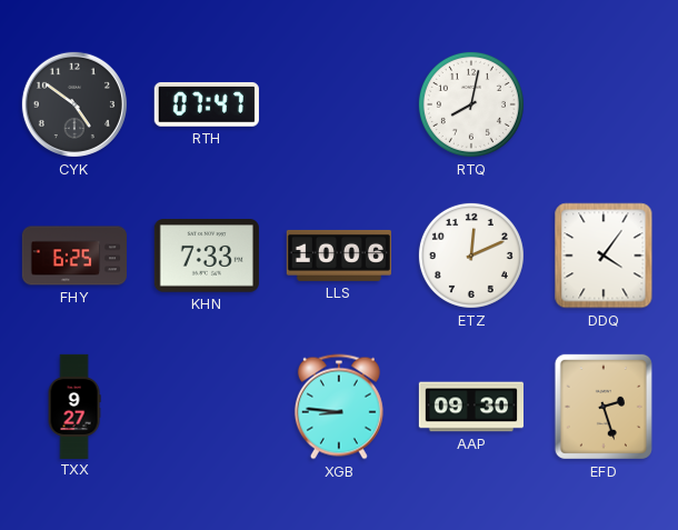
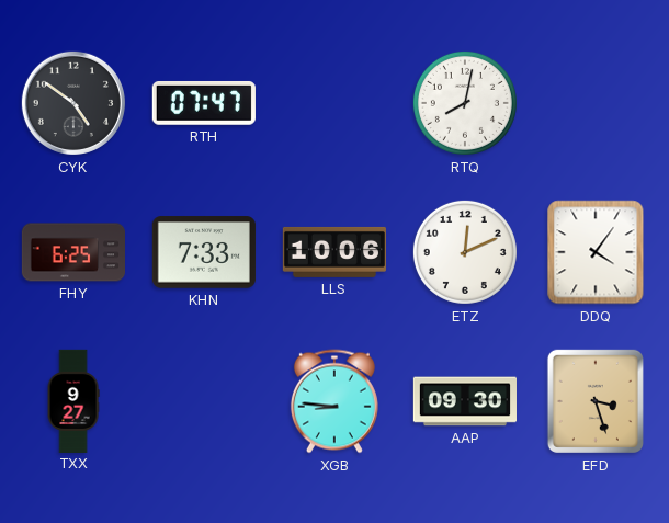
EFD: 2:27 -> 3:27 (596, 401)
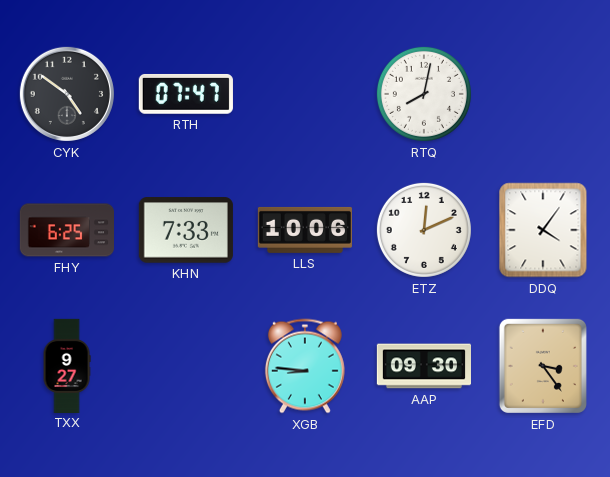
EFD: 3:27 -> 3:24 (543, 366)
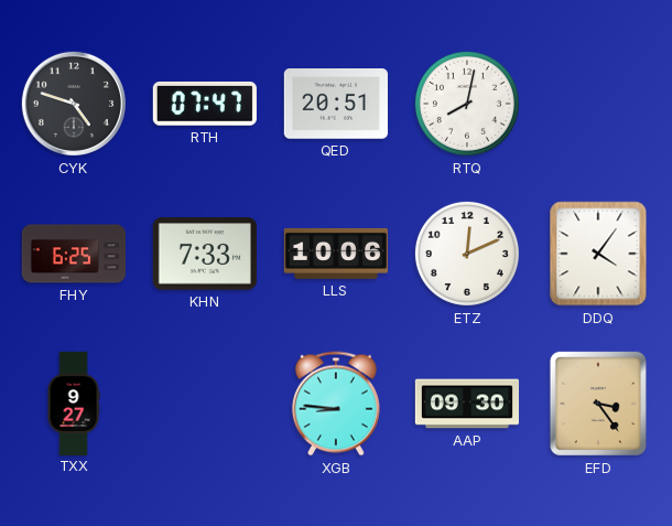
CYK: 4:51 -> 4:48 (74, 104)
QED: none -> 20:51 (336, 105)
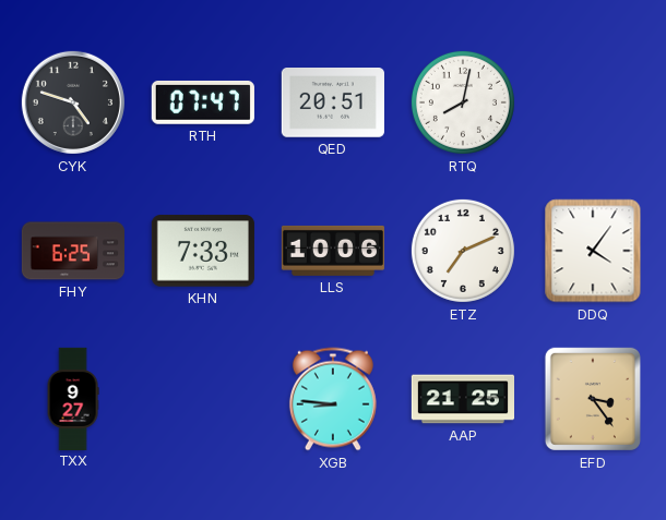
ETZ: 12:11 -> 7:11 (463, 251)
AAP: 09:30 -> 21:25 (462, 399)
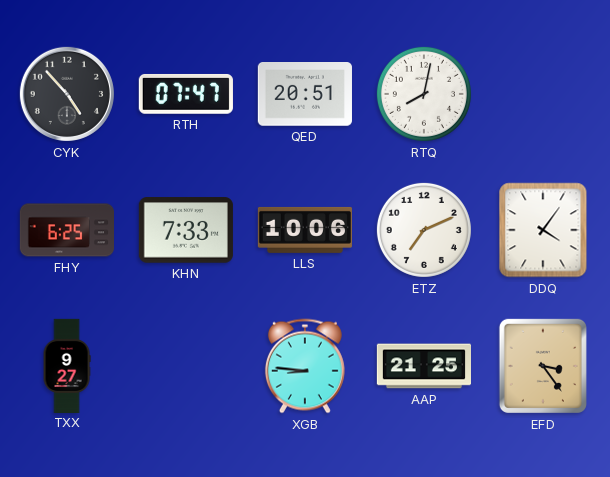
CYK: 4:48 -> 4:53 (67, 94)
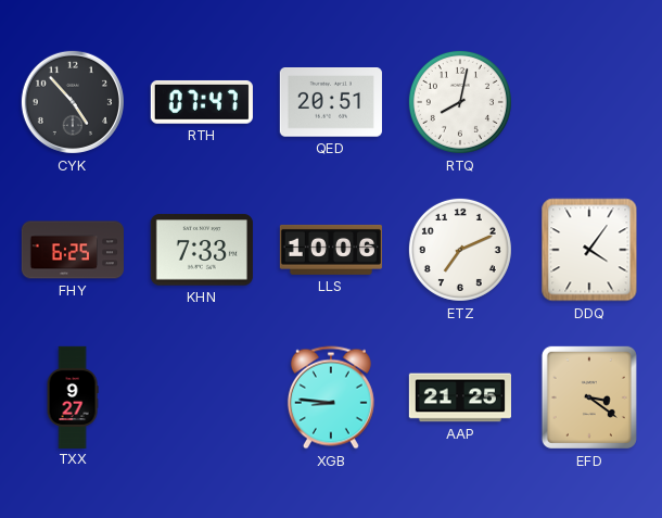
EFD: 3:24 -> 3:21 (589, 397)
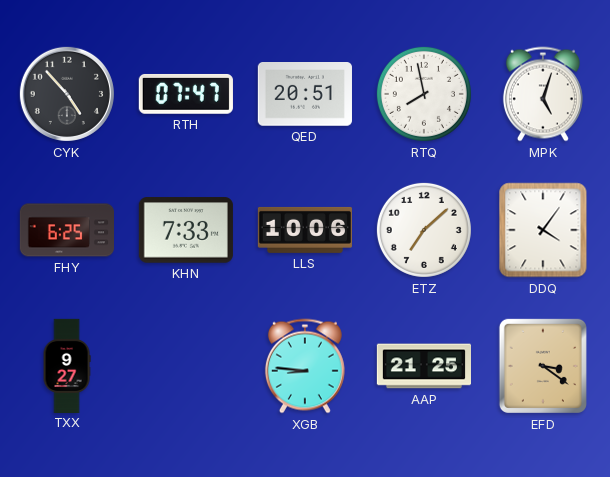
RTQ: 8:02 -> 7:58 (424, 94)
MPK: none -> 5:03 (543, 94)
ETZ: 7:11 -> 7:08 (424, 230)
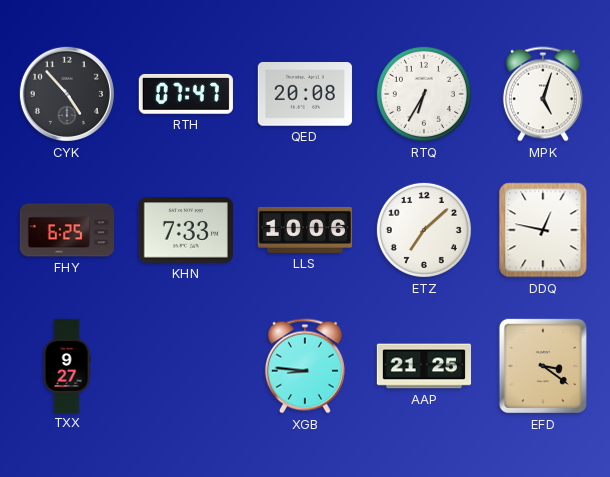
QED: 20:51 -> 20:08 (305, 95)
RTQ: 7:58 -> 6:35 (424, 94)
DDQ: 4:06 -> 12:47 (543, 230)
